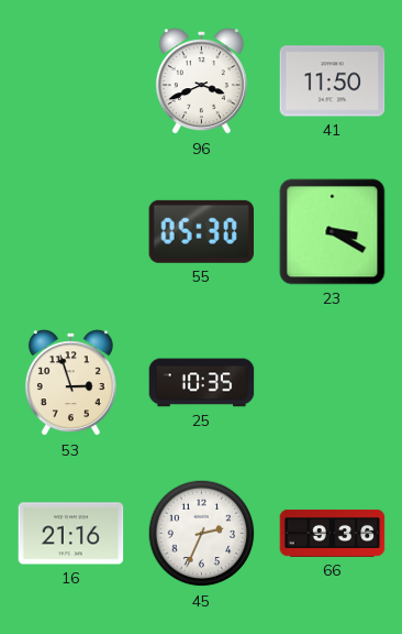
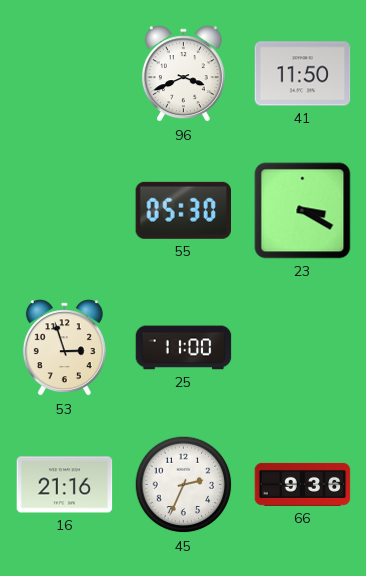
25: 10:35 -> 11:00 (184, 348)
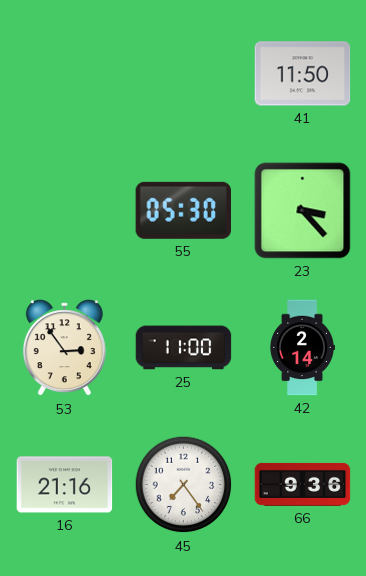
96: 3:41 -> none (183, 74)
23: 3:20 -> 3:23 (303, 211)
53: 2:57 -> 2:54 (64, 348)
42: none -> 2:14 (302, 348)
45: 2:34 -> 7:24 (184, 485)
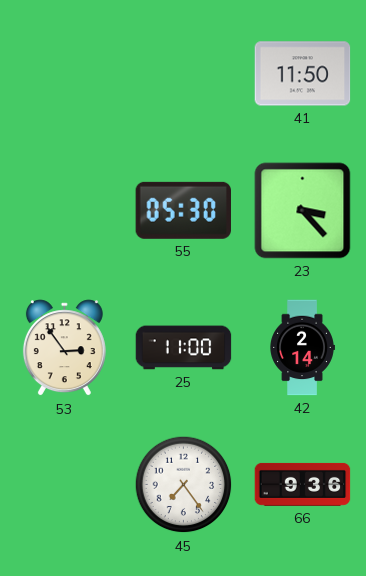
16: 21:16 -> none (65, 485)
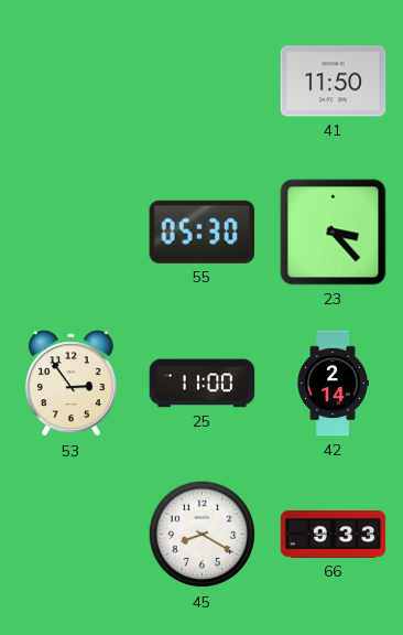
45: 7:24 -> 8:20 (203, 535)
66: 9:36 -> 9:33 (334, 534)
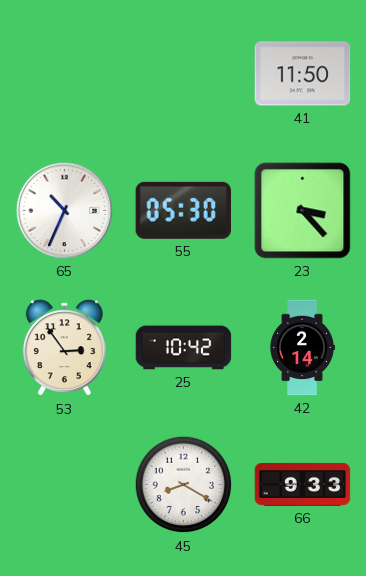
65: none -> 10:34 (65, 211)
25: 11:00 -> 10:42 (184, 348)
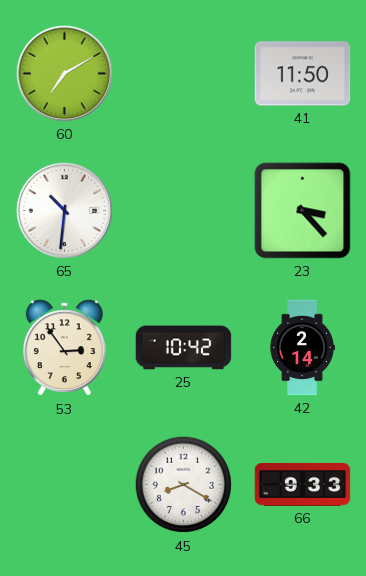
60: none -> 7:10 (65, 74)
65: 10:34 -> 10:31 (65, 211)
55: 05:30 -> none (183, 210)
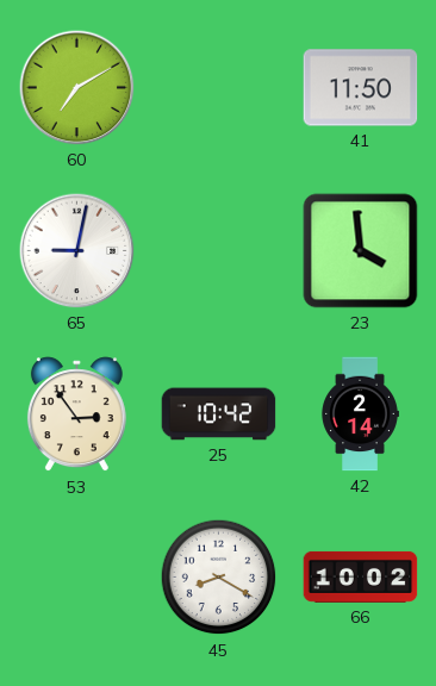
65: 10:31 -> 9:02 (77, 251)
23: 3:23 -> 3:59 (361, 251)
66: 9:33 -> 10:02 (361, 576)
